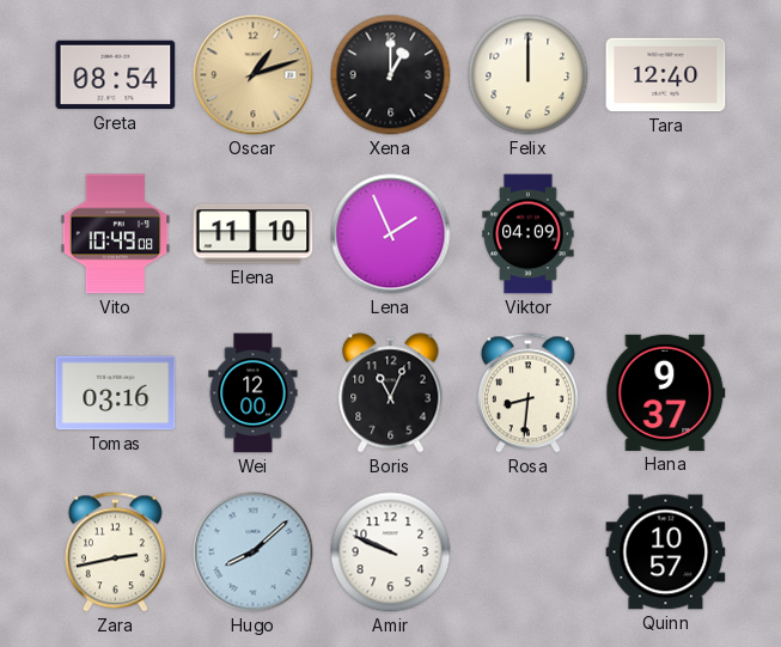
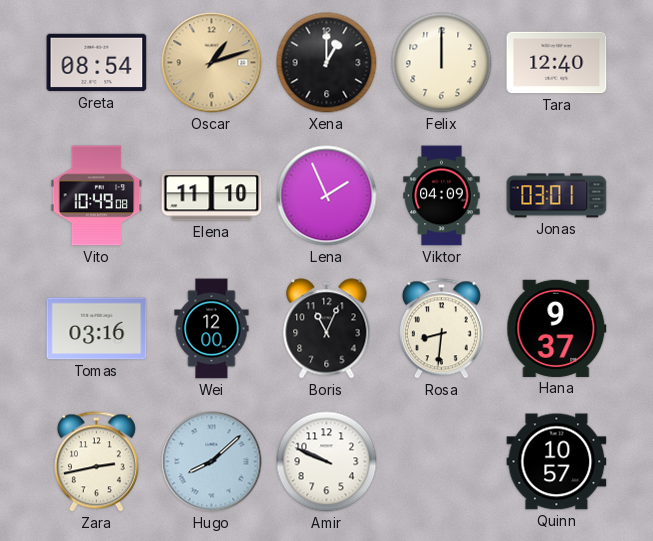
Jonas: none -> 03:01 (557, 196)
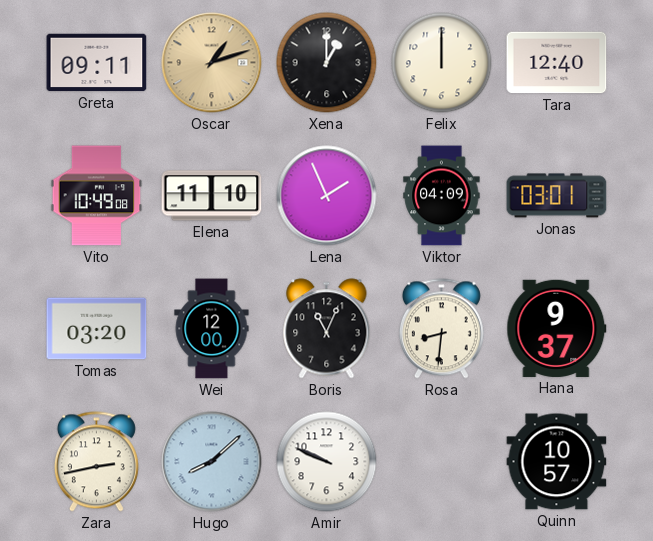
Greta: 08:54 -> 09:11 (97, 63)
Tomas: 03:16 -> 03:20 (97, 329)
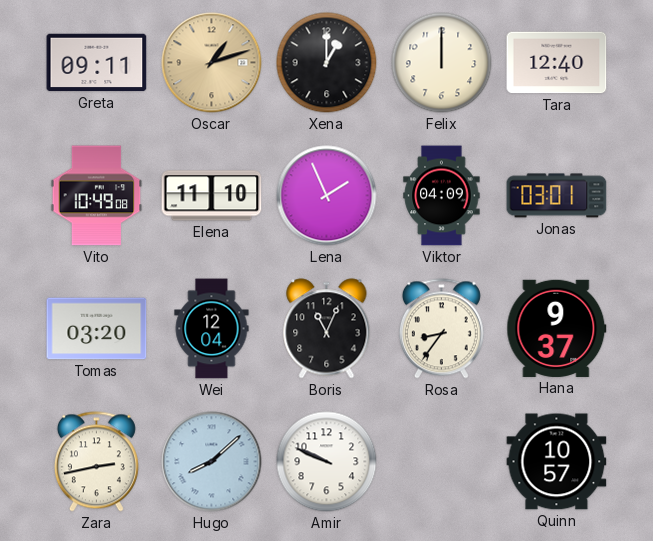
Wei: 12:00 -> 12:04 (212, 329)
Rosa: 8:31 -> 8:36 (441, 329)
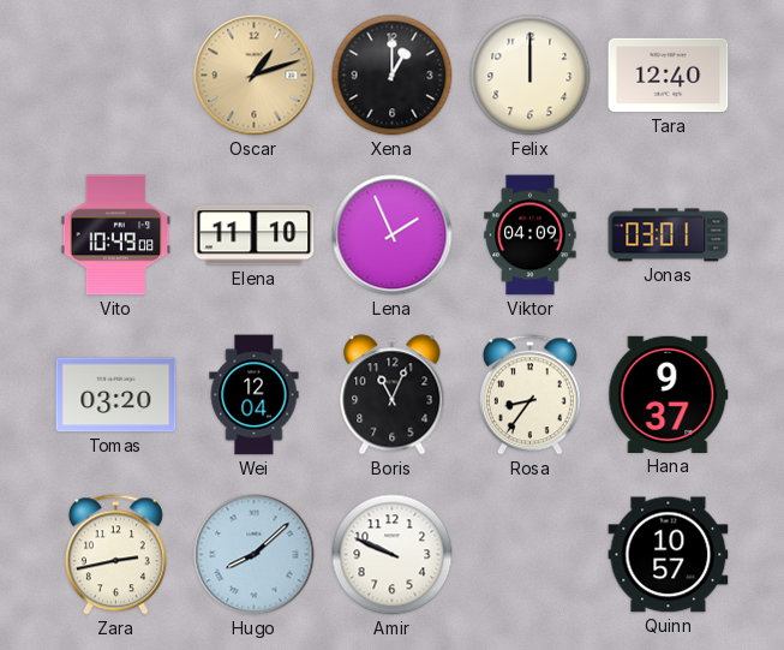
Greta: 09:11 -> none (97, 63)
